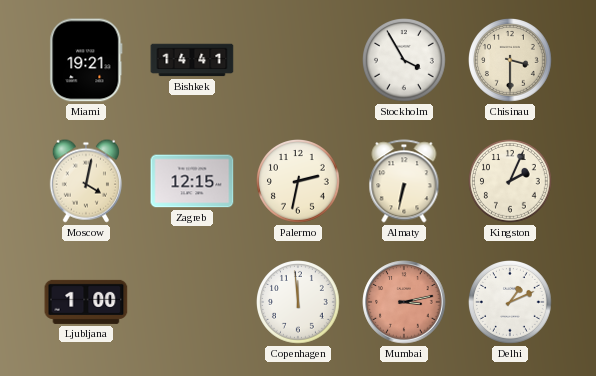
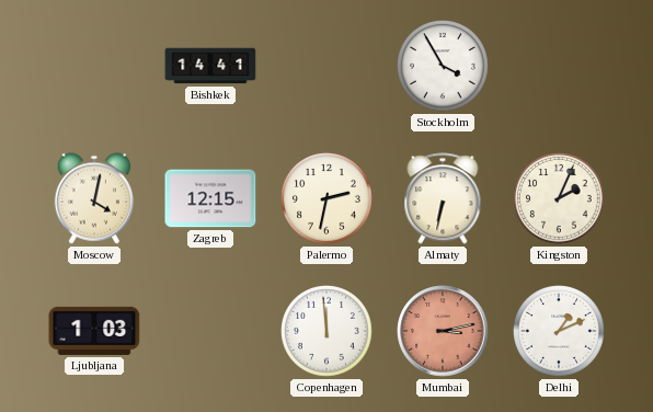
Miami: 19:21 -> none (86, 60)
Chisinau: 3:30 -> none (511, 61)
Ljubljana: 1:00 -> 1:03 (94, 331)
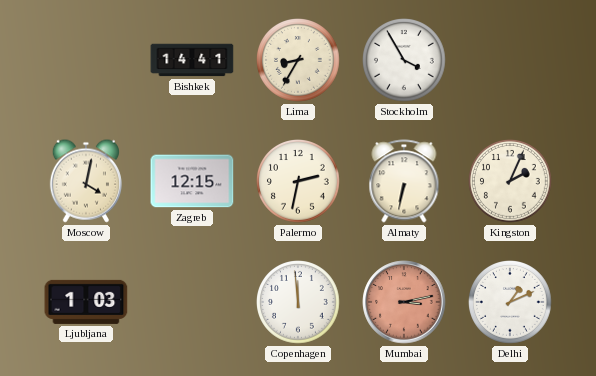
Lima: none -> 8:35 (299, 61)
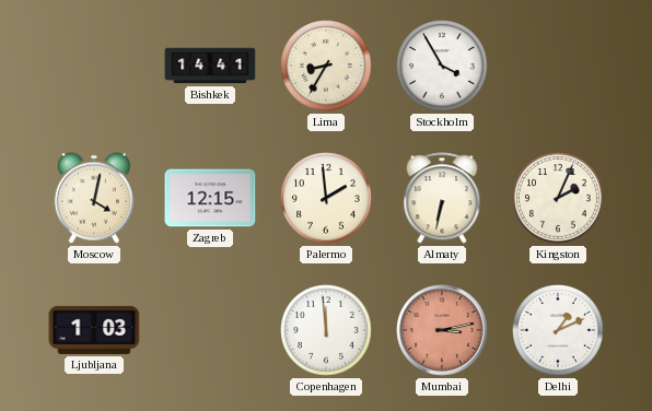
Palermo: 2:32 -> 1:59 (327, 199)
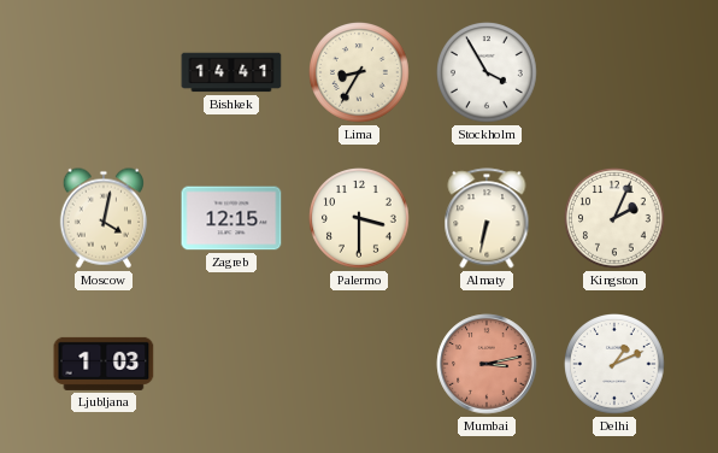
Palermo: 1:59 -> 3:30 (360, 219)
Copenhagen: 11:59 -> none (327, 331)
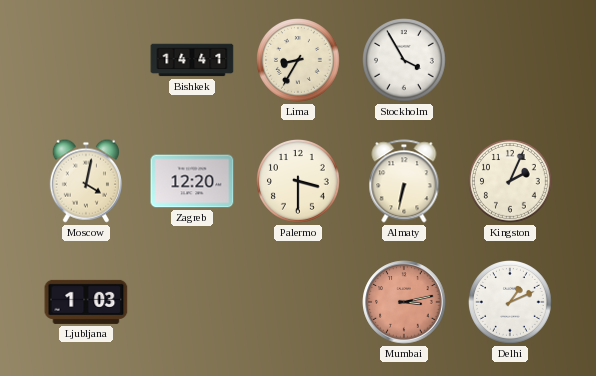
Zagreb: 12:15 -> 12:20 (192, 181)
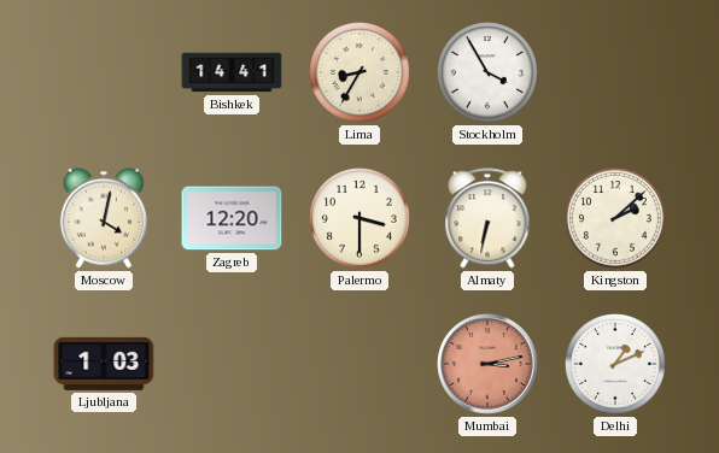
Kingston: 2:04 -> 2:08 (616, 219)
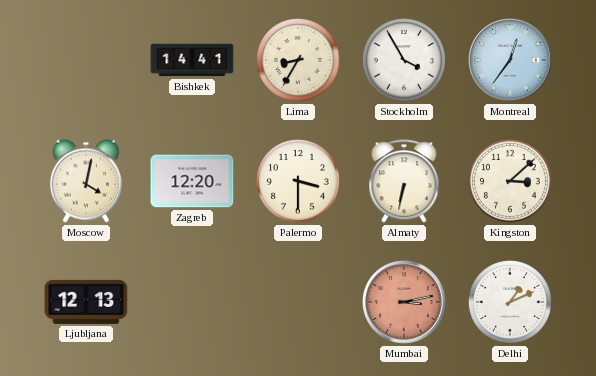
Montreal: none -> 12:36 (510, 60)
Kingston: 2:08 -> 3:08 (511, 182)
Ljubljana: 1:03 -> 12:13 (86, 302)
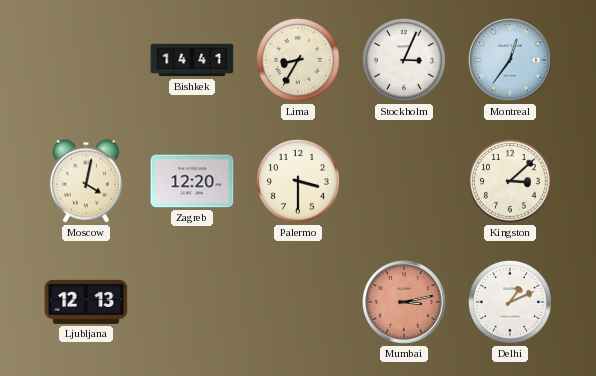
Stockholm: 3:55 -> 3:04 (405, 61)
Almaty: 6:32 -> none (404, 181)
